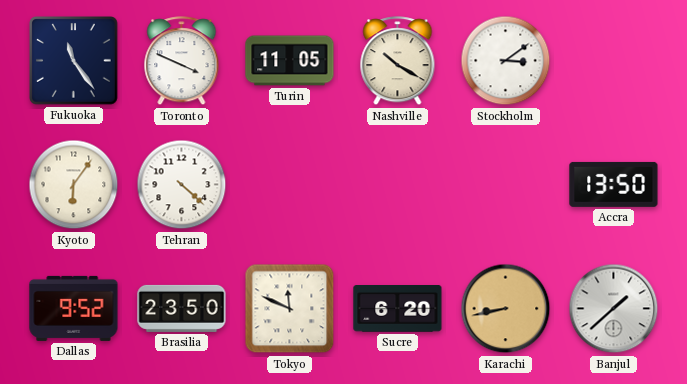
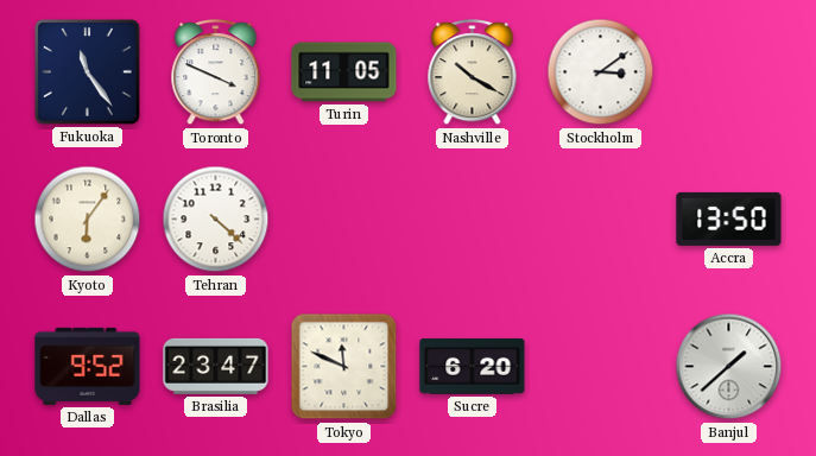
Brasilia: 23:50 -> 23:47 (216, 366)
Karachi: 8:43 -> none (506, 309)
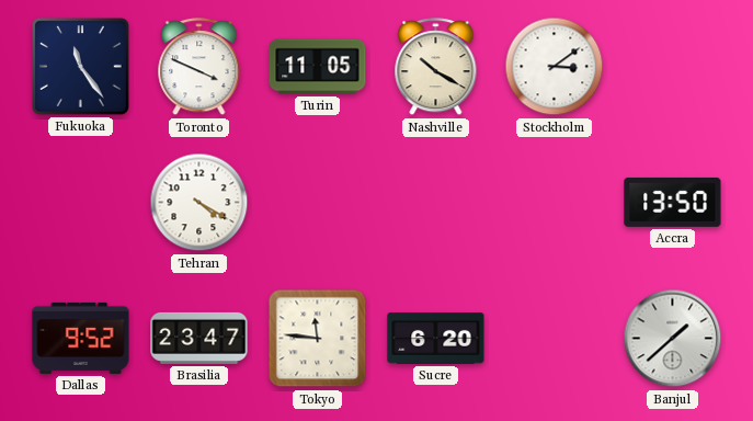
Kyoto: 6:06 -> none (88, 220)
Tehran: 4:22 -> 4:20 (199, 203)
Tokyo: 11:49 -> 11:46 (318, 339)
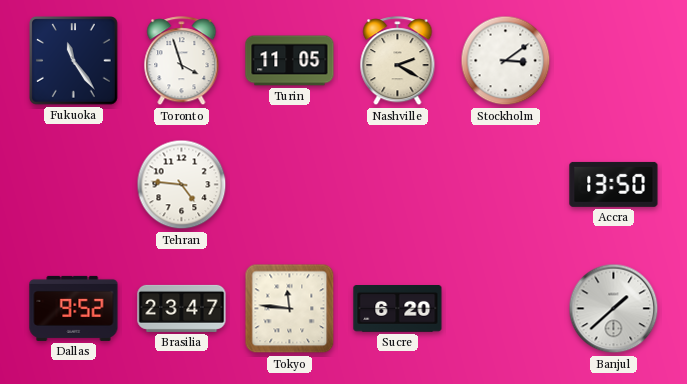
Toronto: 3:49 -> 3:57 (182, 61)
Nashville: 10:20 -> 2:20 (398, 61)
Tehran: 4:20 -> 4:46 (182, 185)
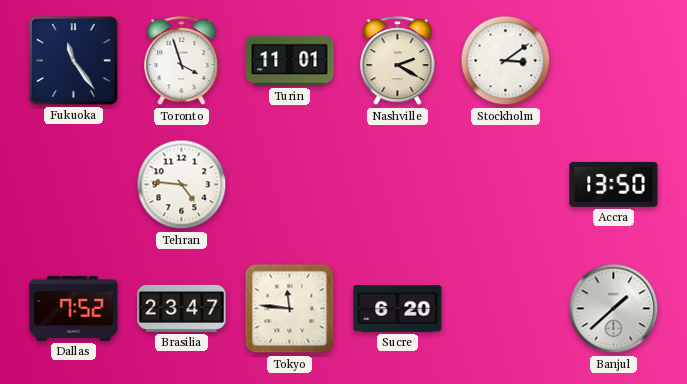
Turin: 11:05 -> 11:01 (290, 61)
Dallas: 9:52 -> 7:52 (74, 308)
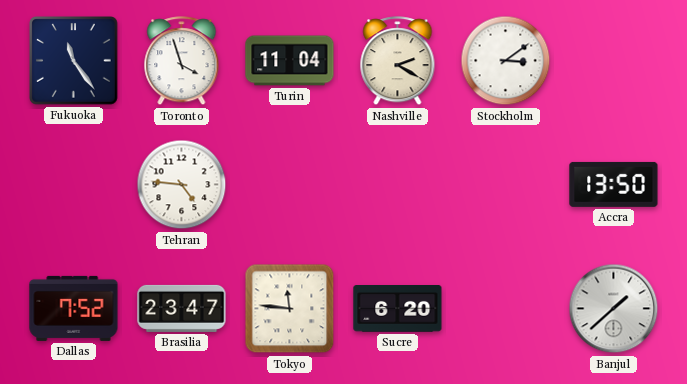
Turin: 11:01 -> 11:04 (290, 61)
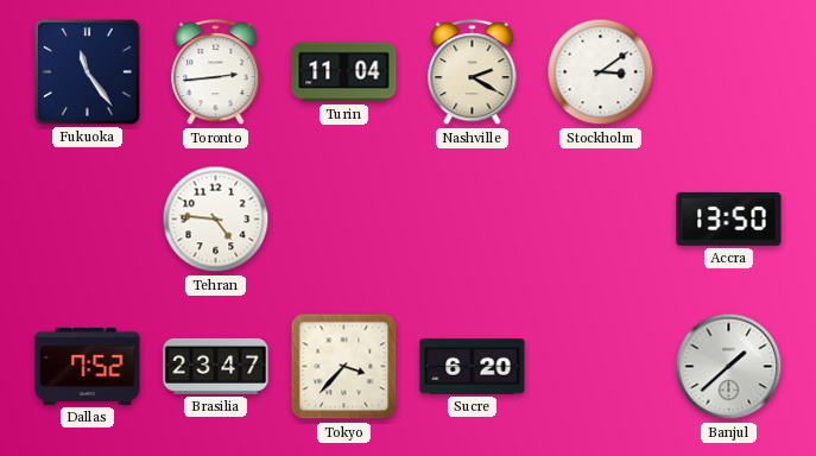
Toronto: 3:57 -> 2:44 (216, 72)
Tokyo: 11:46 -> 3:37 (344, 367)
